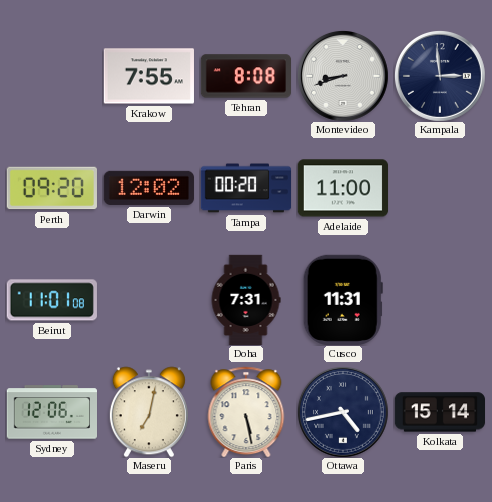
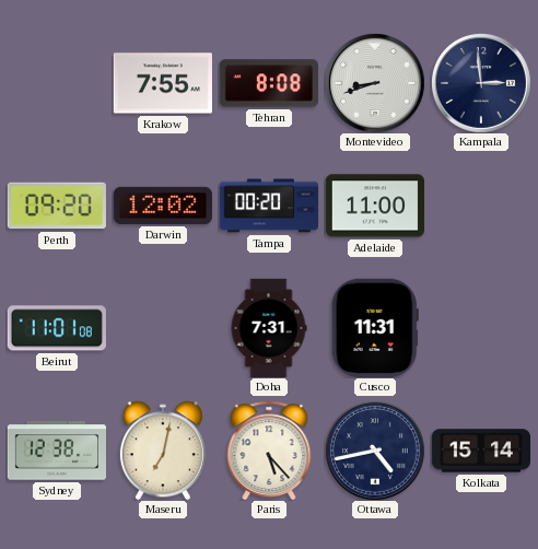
Sydney: 12:06 -> 12:38 (56, 451)
Paris: 5:28 -> 5:23 (269, 451)
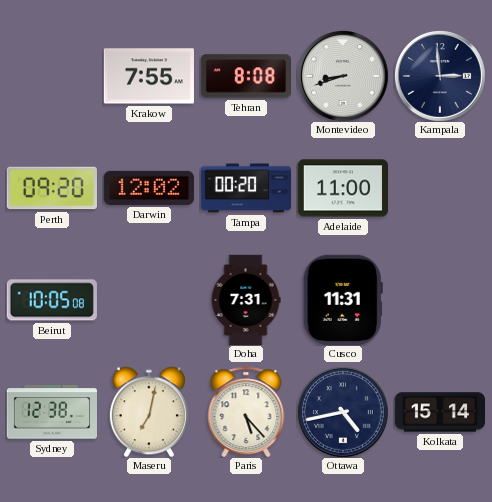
Beirut: 11:01 -> 10:05 (52, 300)
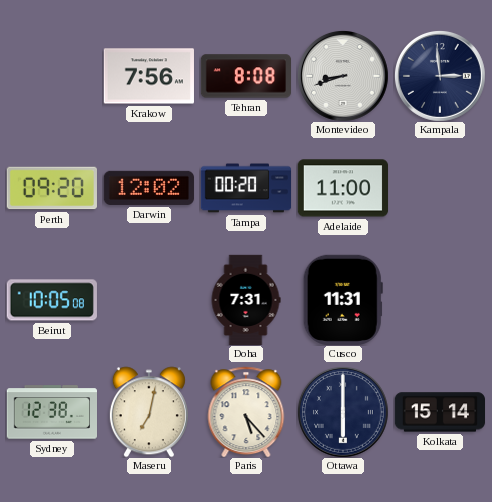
Krakow: 7:55 -> 7:56 (148, 76)
Ottawa: 4:43 -> 6:00 (343, 412)
